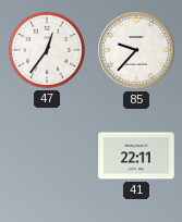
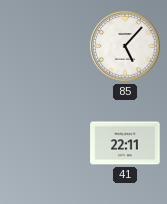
47: 12:36 -> none (47, 50)
85: 9:37 -> 5:07 (125, 46)
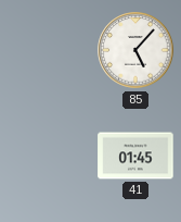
41: 22:11 -> 01:45 (135, 156)
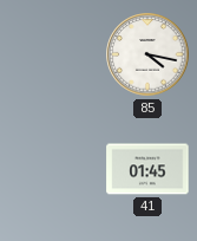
85: 5:07 -> 4:17 (147, 54)
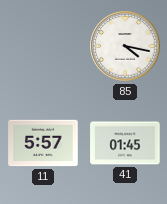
11: none -> 5:57 (43, 143)
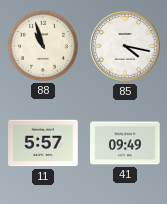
88: none -> 10:57 (43, 46)
41: 01:45 -> 09:49 (125, 143)
